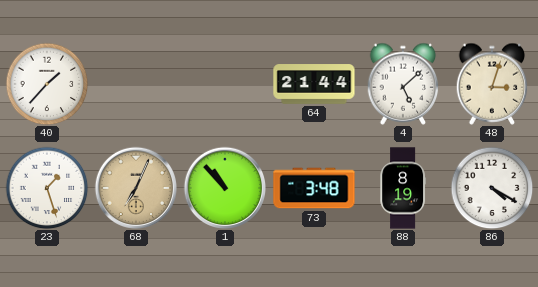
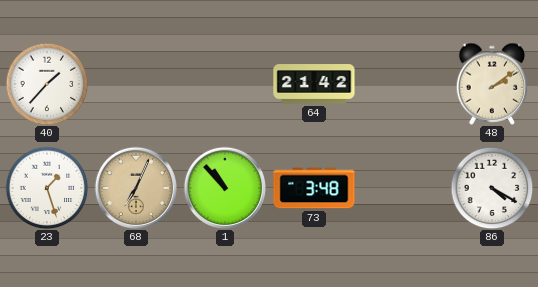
64: 21:44 -> 21:42 (314, 84)
4: 5:08 -> none (403, 84)
48: 3:03 -> 2:09 (492, 84)
88: 8:19 -> none (403, 188)
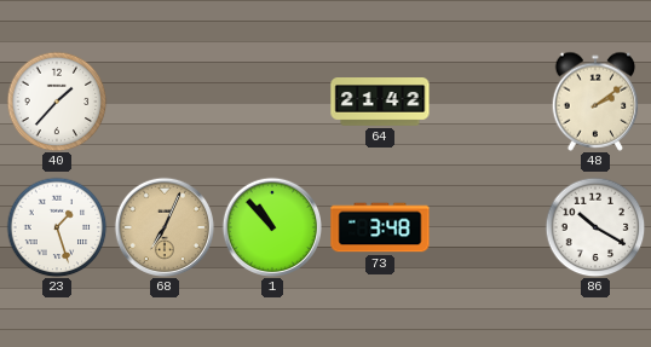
86: 4:20 -> 10:20 (595, 227)
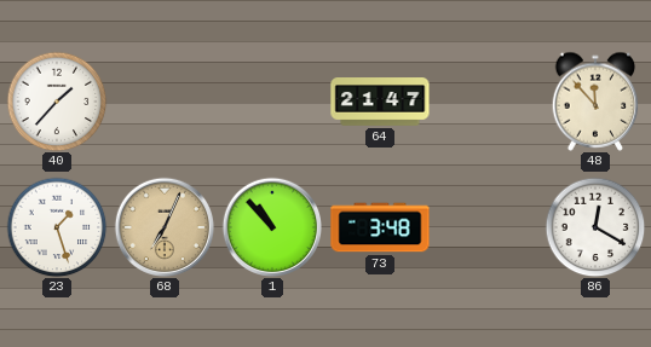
64: 21:42 -> 21:47 (380, 102)
48: 2:09 -> 11:53 (595, 102)
86: 10:20 -> 12:20 (595, 227)
